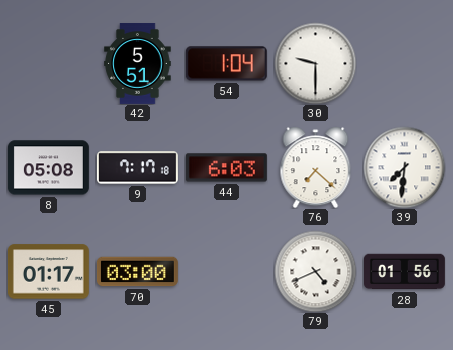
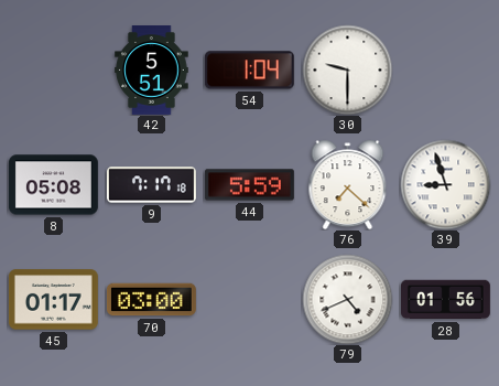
44: 6:03 -> 5:59 (249, 185)
39: 7:31 -> 8:57 (445, 184)
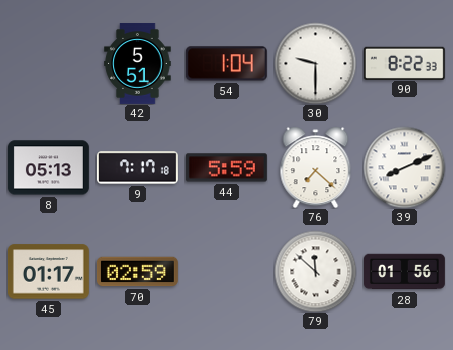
90: none -> 8:22 (404, 63)
8: 05:08 -> 05:13 (48, 168)
39: 8:57 -> 8:11 (404, 167)
70: 03:00 -> 02:59 (137, 272)
79: 4:41 -> 11:52 (315, 271)
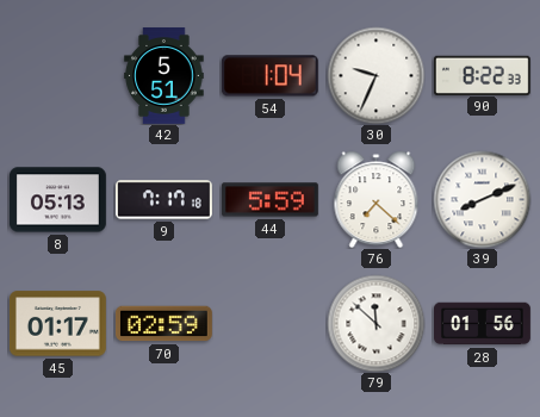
30: 9:30 -> 9:34 (375, 75)
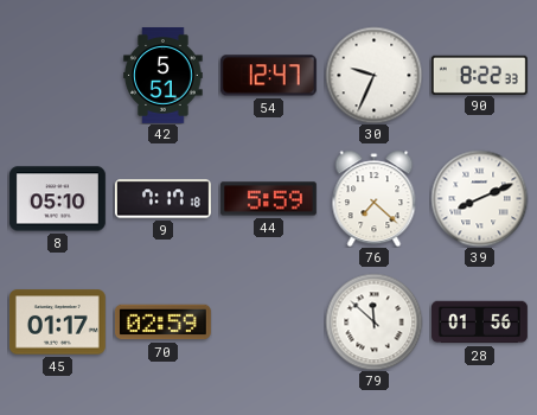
54: 1:04 -> 12:47 (268, 76)
8: 05:13 -> 05:10 (57, 199)
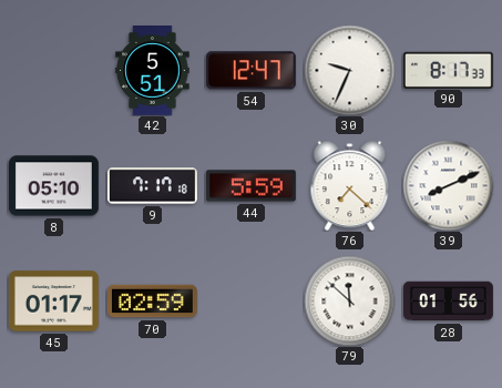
90: 8:22 -> 8:17 (448, 70)
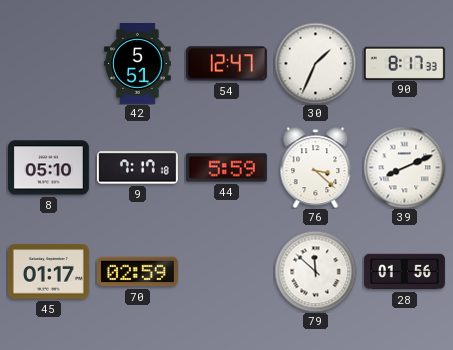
30: 9:34 -> 1:34 (315, 63)
76: 7:22 -> 3:22 (316, 167)
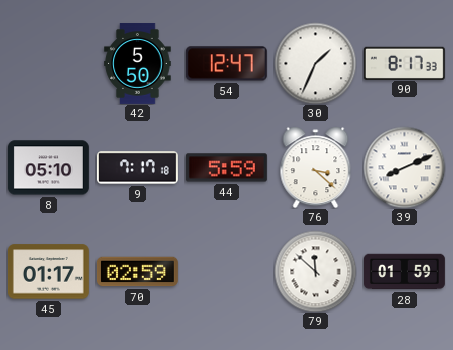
42: 5:51 -> 5:50 (138, 64)
28: 01:56 -> 01:59 (405, 272)
